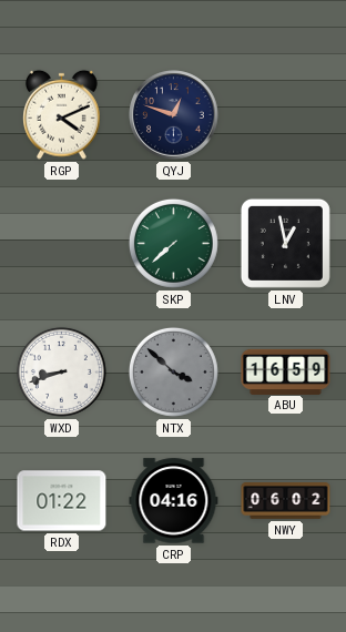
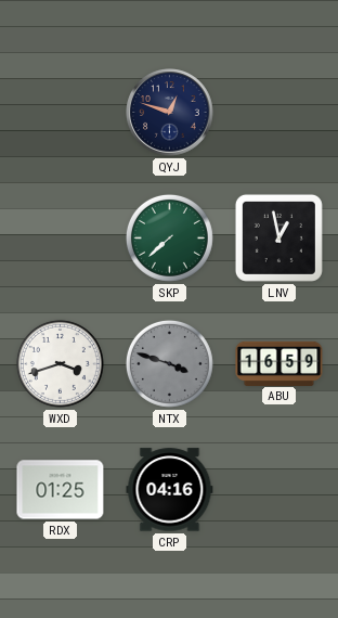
RGP: 4:11 -> none (62, 114)
WXD: 8:42 -> 3:42 (60, 363)
NTX: 3:52 -> 3:48 (169, 363)
RDX: 01:22 -> 01:25 (61, 490)
NWY: 06:02 -> none (286, 501)
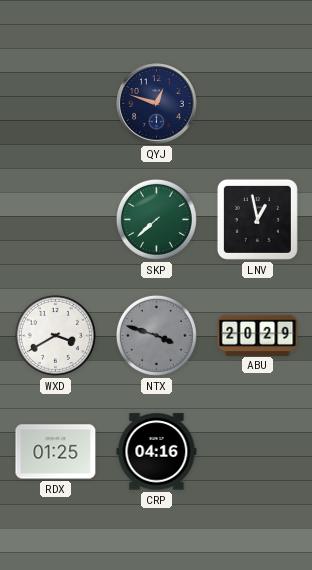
WXD: 3:42 -> 3:40 (55, 335)
ABU: 16:59 -> 20:29 (258, 335)
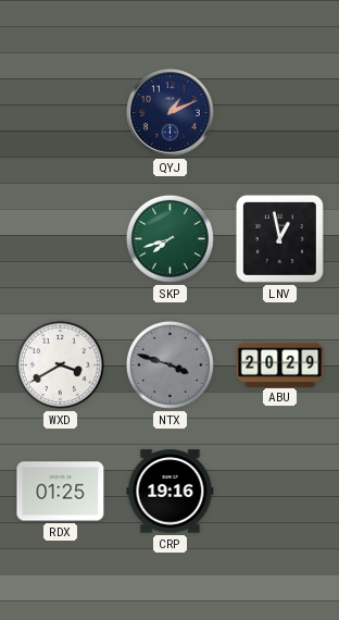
QYJ: 12:48 -> 1:11 (171, 113)
SKP: 7:38 -> 7:42 (169, 238)
CRP: 04:16 -> 19:16 (171, 492)
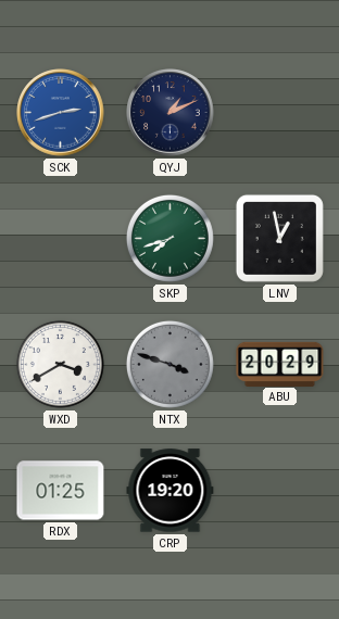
SCK: none -> 2:42 (61, 113)
CRP: 19:16 -> 19:20 (171, 491)
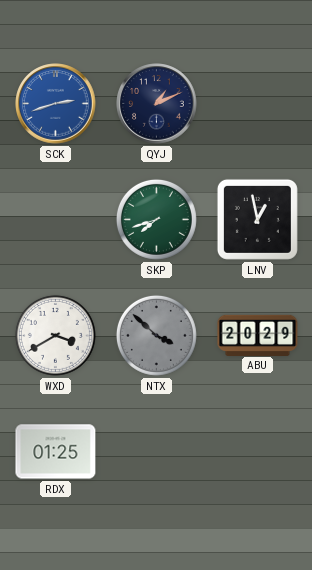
NTX: 3:48 -> 3:52 (156, 335)
CRP: 19:20 -> none (171, 491)
